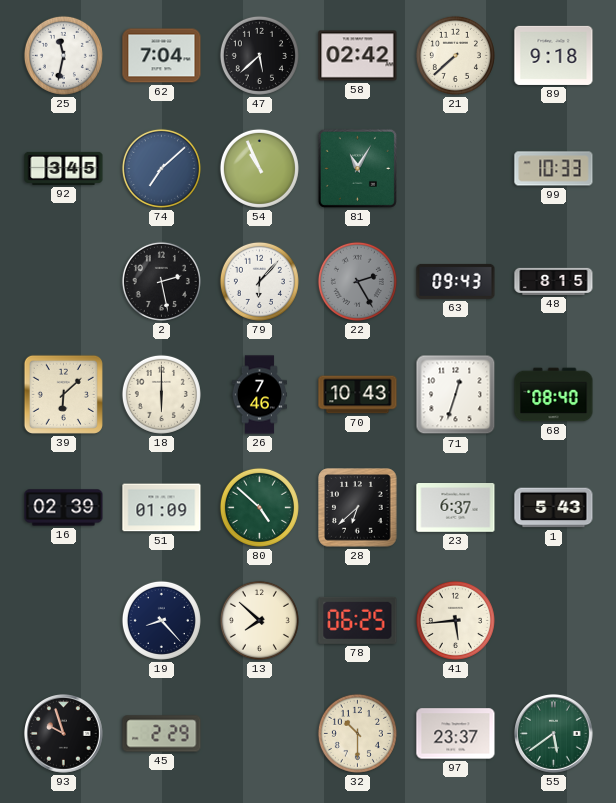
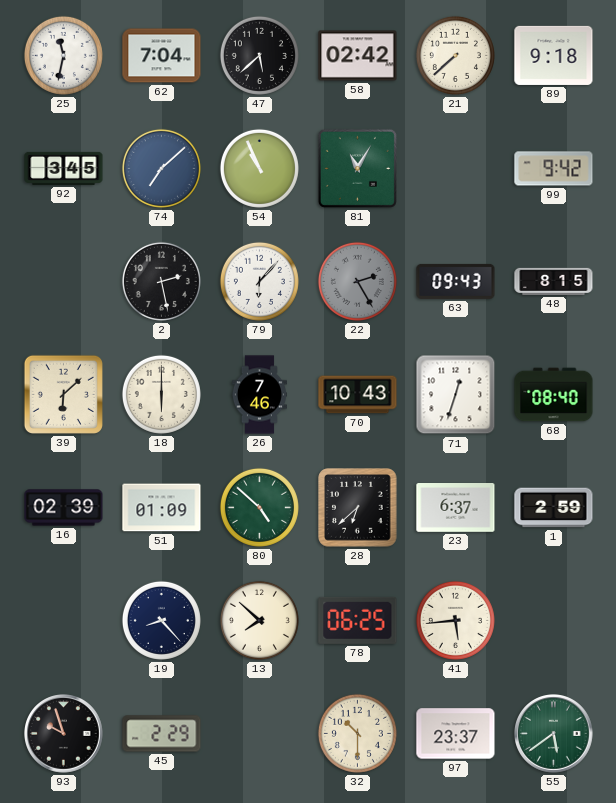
99: 10:33 -> 9:42 (554, 169)
1: 5:43 -> 2:59 (554, 508)
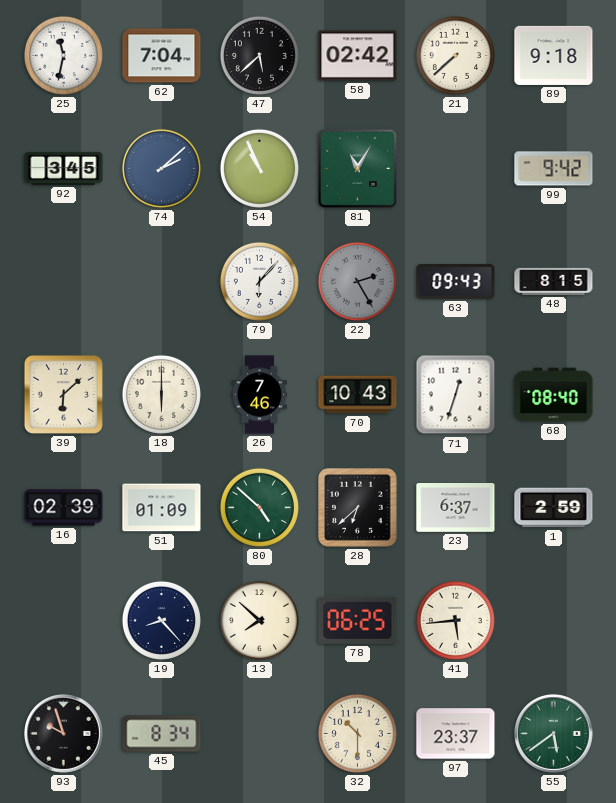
74: 7:08 -> 2:08 (161, 168)
2: 2:28 -> none (161, 281)
45: 2:29 -> 8:34 (162, 734)
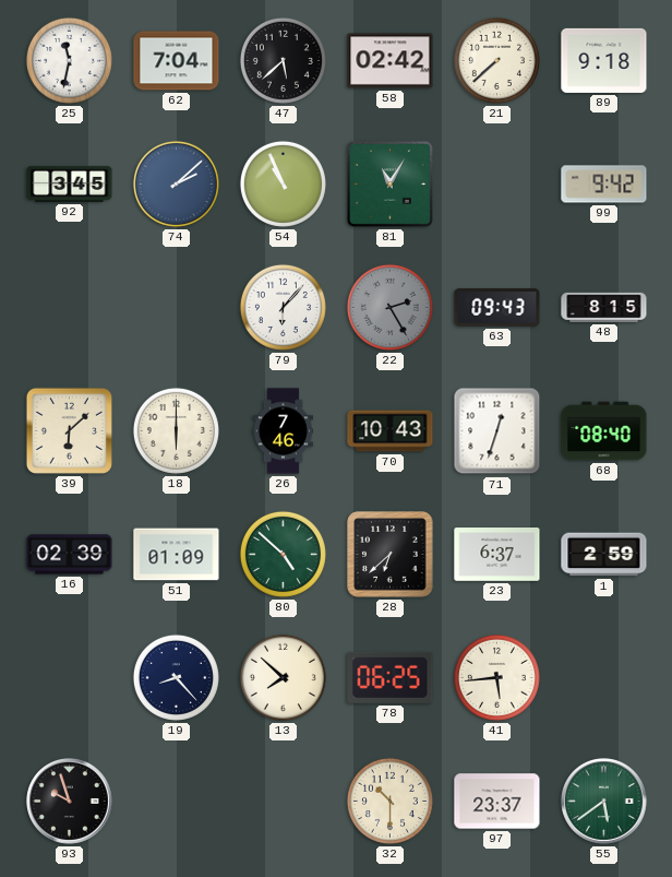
45: 8:34 -> none (162, 734)
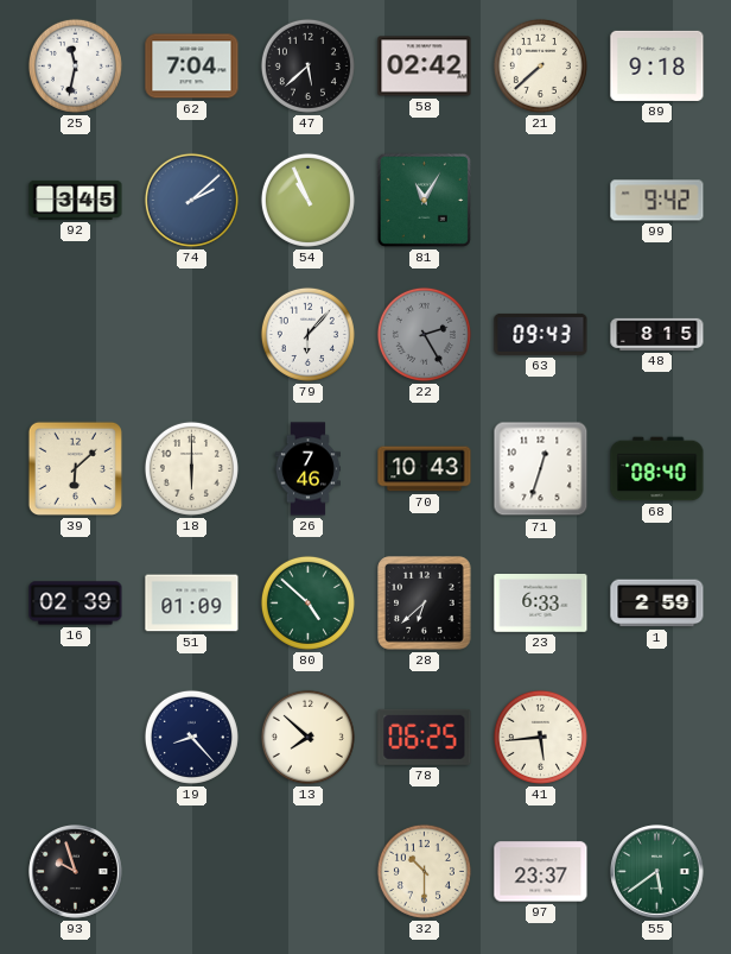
23: 6:37 -> 6:33 (541, 604)
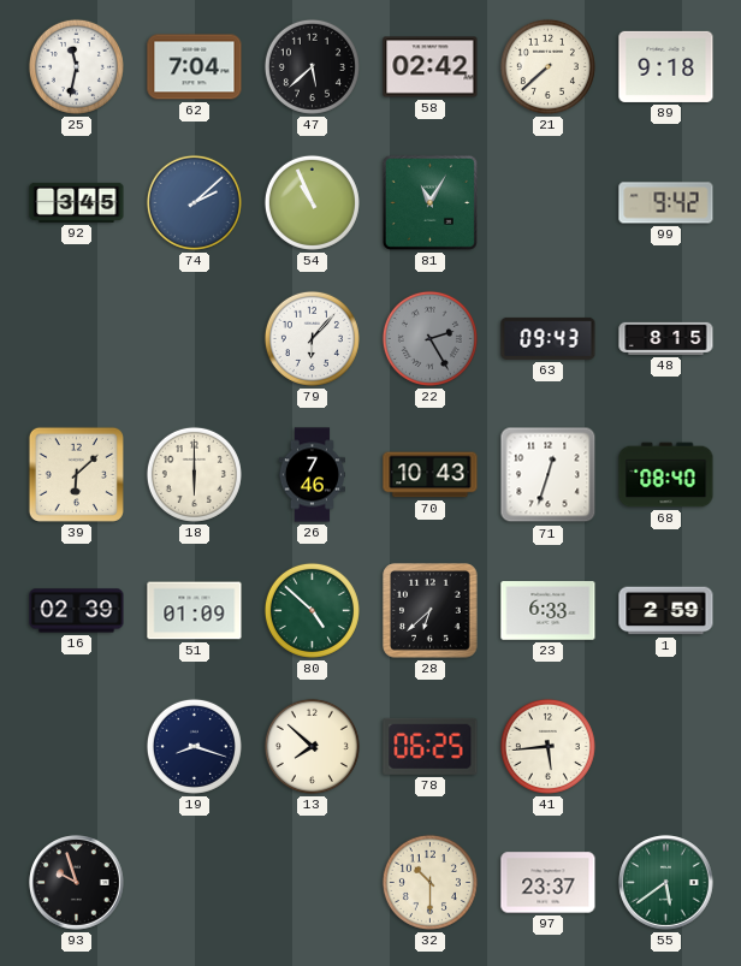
19: 8:23 -> 8:18 (194, 746)
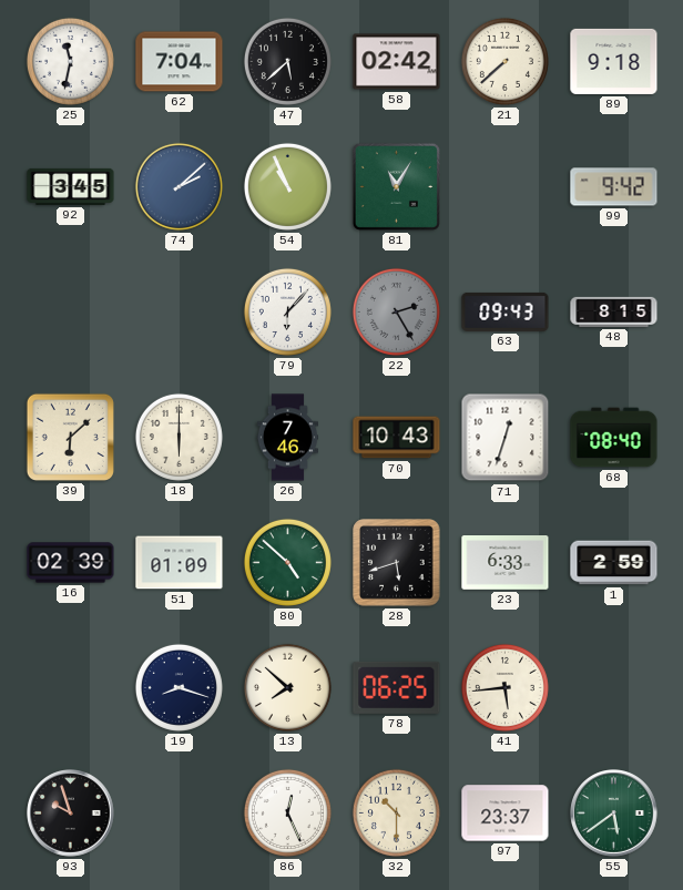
28: 6:38 -> 5:42 (397, 563)
86: none -> 12:26 (287, 812)
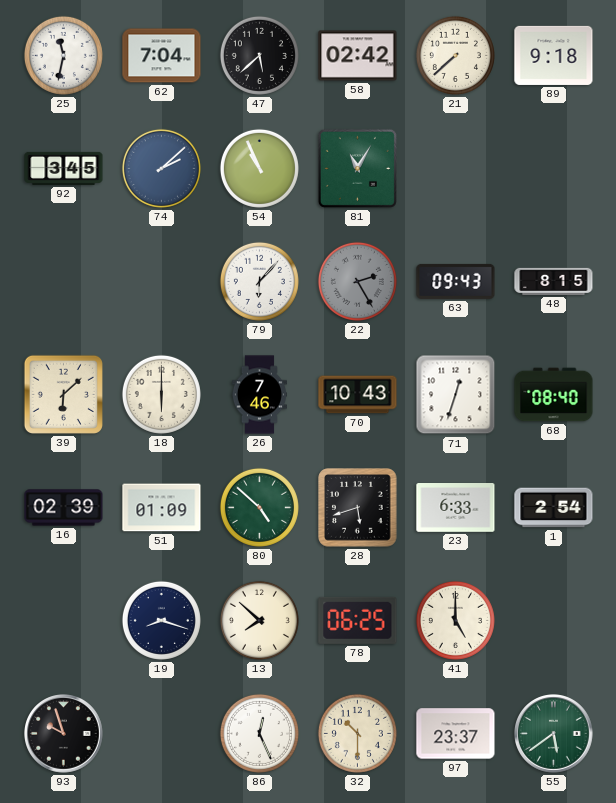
99: 9:42 -> none (614, 187)
1: 2:59 -> 2:54 (554, 508)
41: 5:44 -> 5:00 (455, 620)
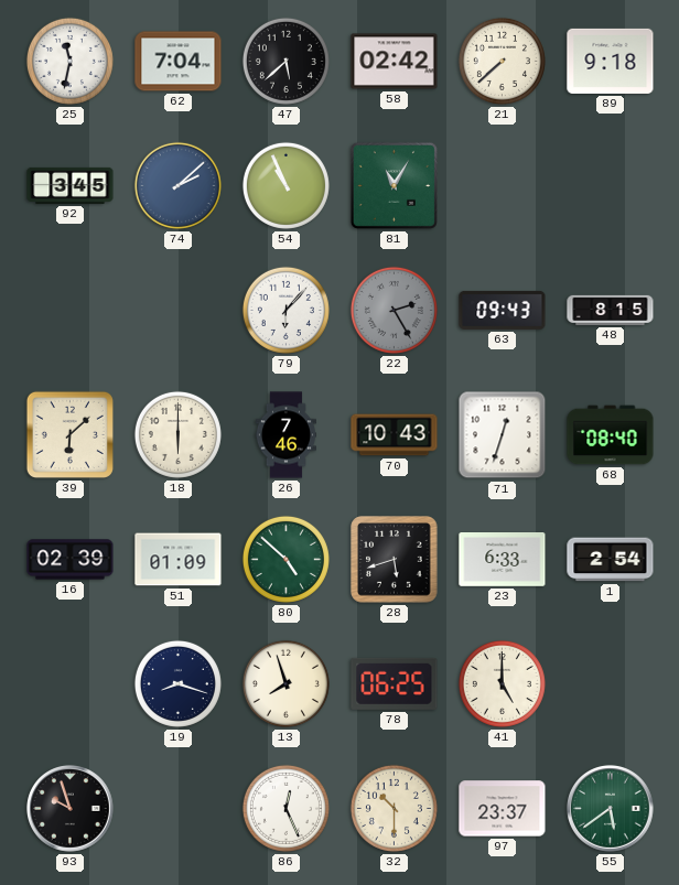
13: 7:52 -> 7:57 (285, 683)
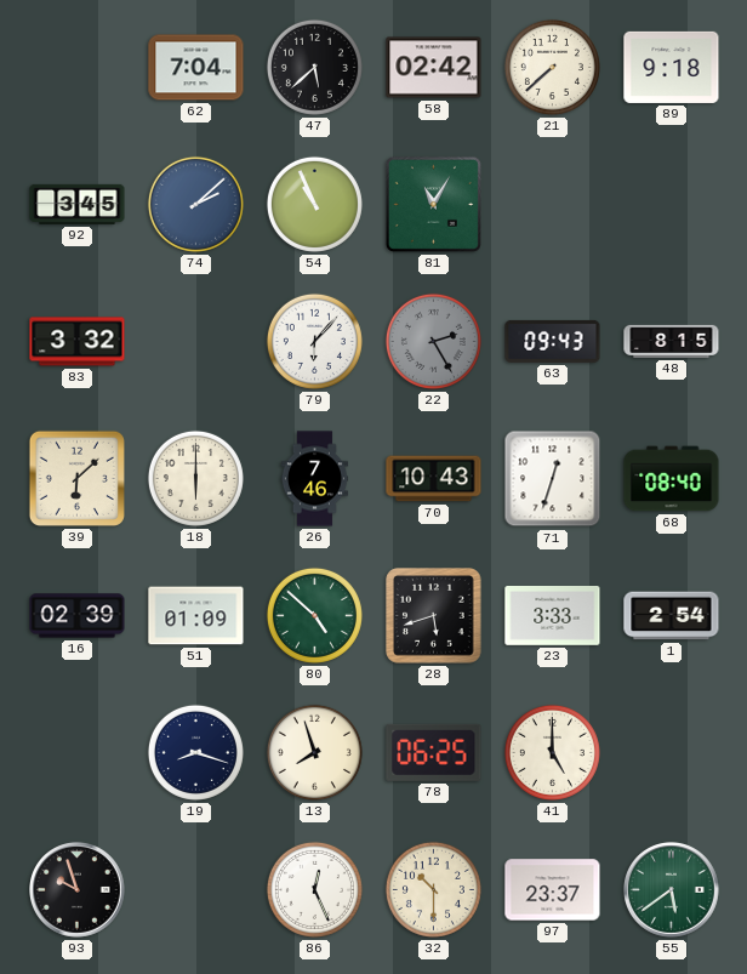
25: 11:32 -> none (69, 61)
83: none -> 3:32 (78, 342)
23: 6:33 -> 3:33 (553, 616)
